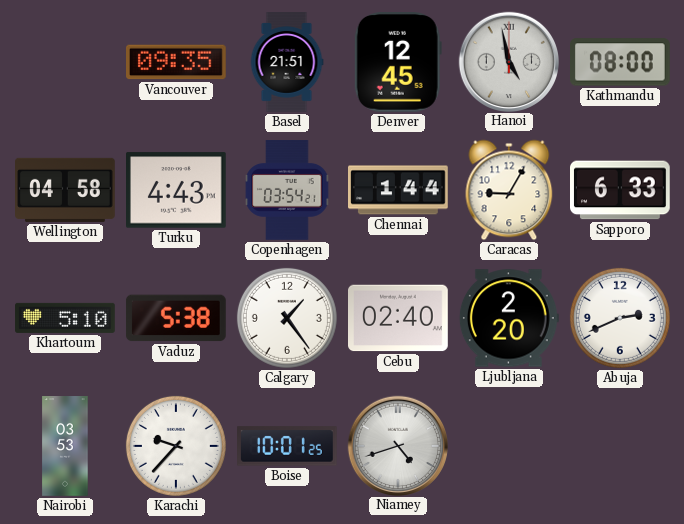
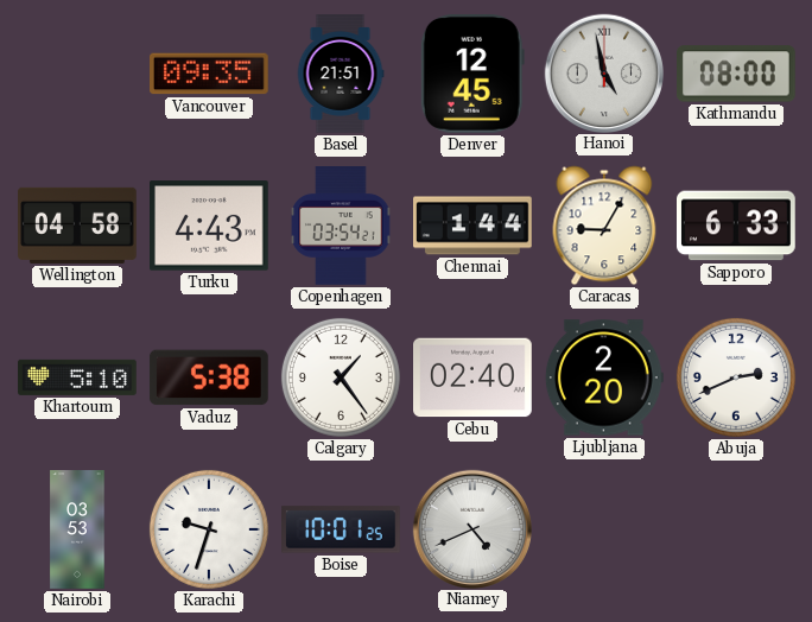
Karachi: 9:37 -> 9:33 (209, 529)
Niamey: 4:42 -> 4:41 (471, 528)
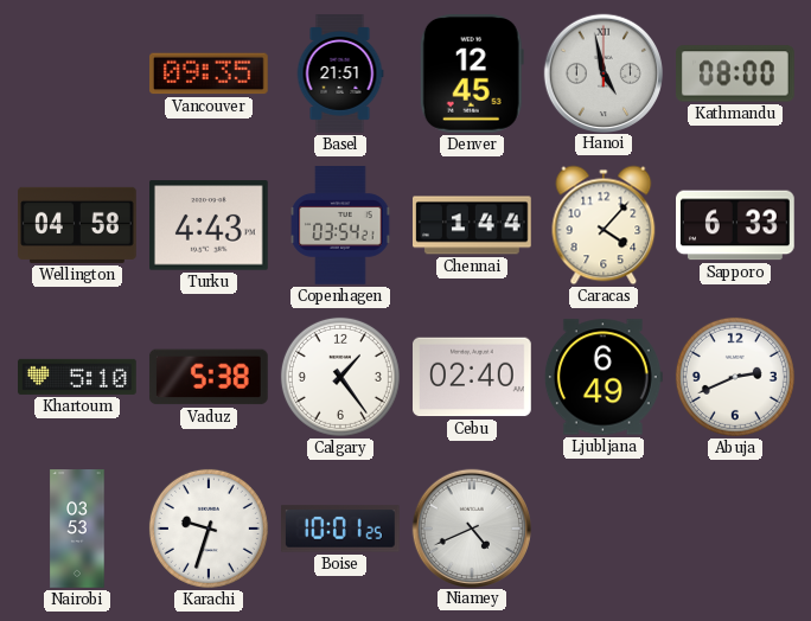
Caracas: 9:05 -> 4:07 (604, 225)
Ljubljana: 2:20 -> 6:49 (604, 377)
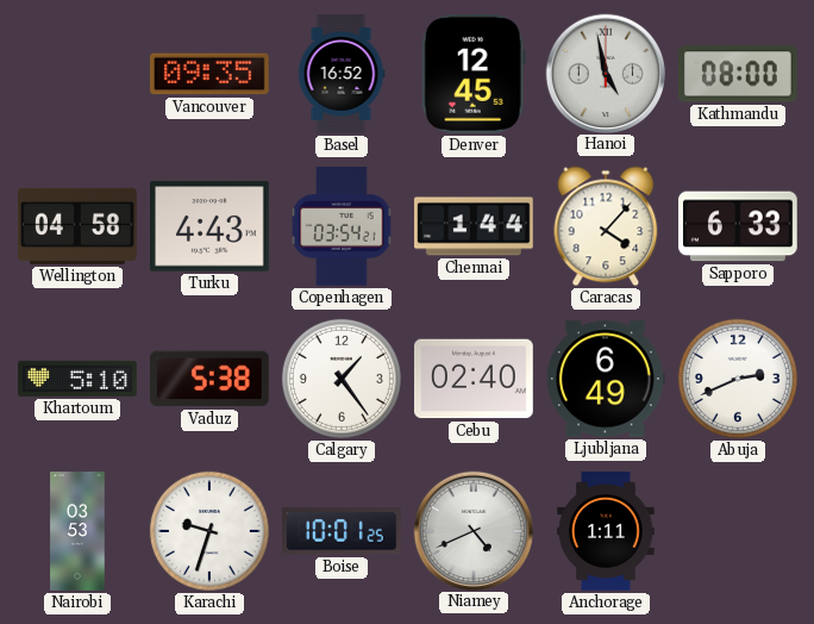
Basel: 21:51 -> 16:52 (342, 74)
Anchorage: none -> 1:11 (606, 531)
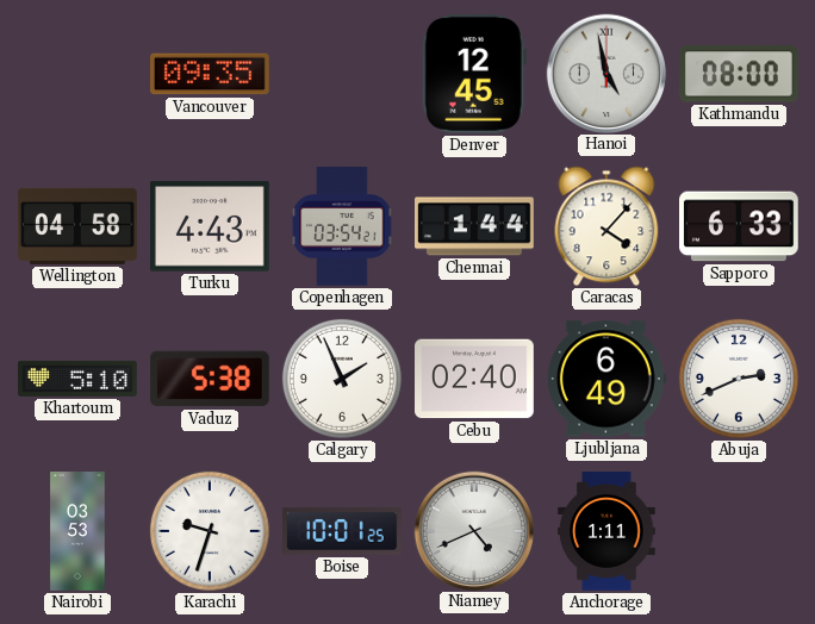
Basel: 16:52 -> none (342, 74)
Calgary: 1:24 -> 1:56 (342, 379)
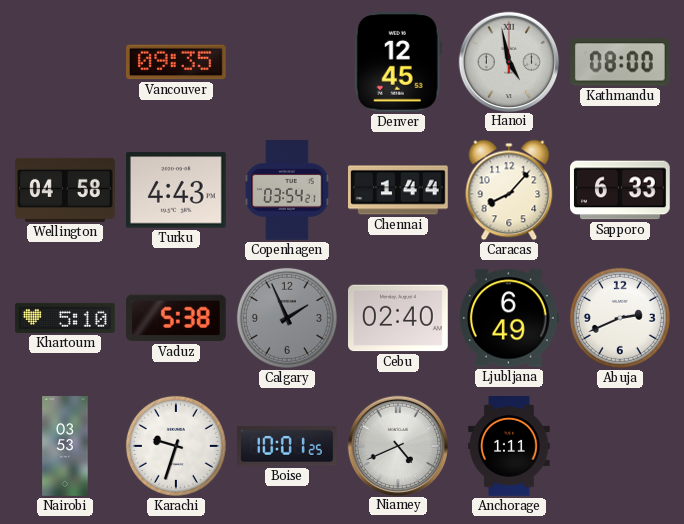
Caracas: 4:07 -> 8:07 (509, 190)
Calgary dial: white -> grey (287, 318)
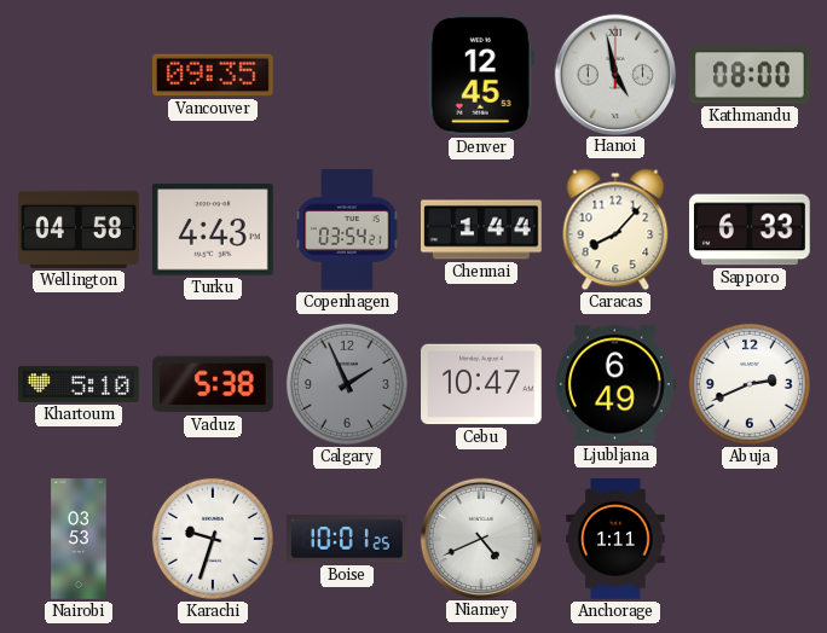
Cebu: 02:40 -> 10:47 (482, 384)
